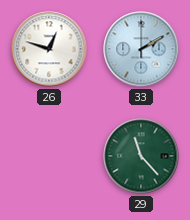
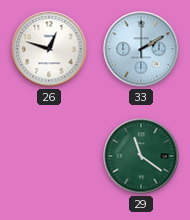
29: 11:23 -> 11:21 (141, 156)
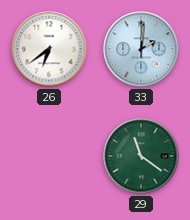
26: 12:48 -> 6:39 (49, 49)
33: 2:10 -> 2:01 (141, 49)
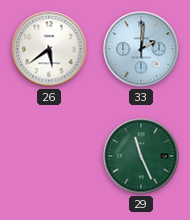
26: 6:39 -> 5:39 (49, 49)
29: 11:21 -> 11:26 (141, 156)
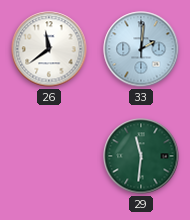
26: 5:39 -> 11:39 (49, 49)
29: 11:26 -> 11:31 (141, 156)
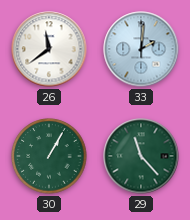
30: none -> 1:05 (49, 156)
29: 11:31 -> 11:23 (141, 156)
